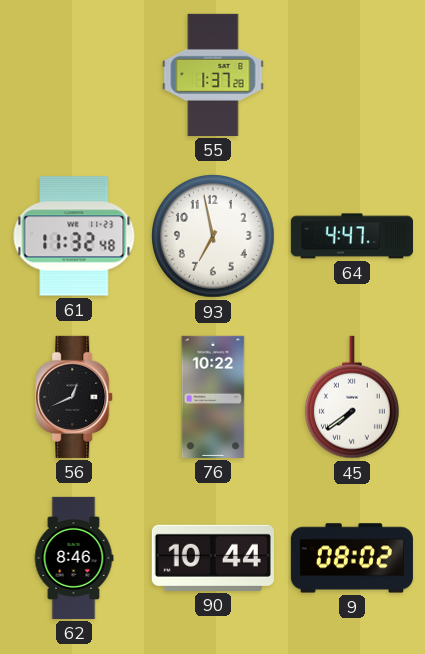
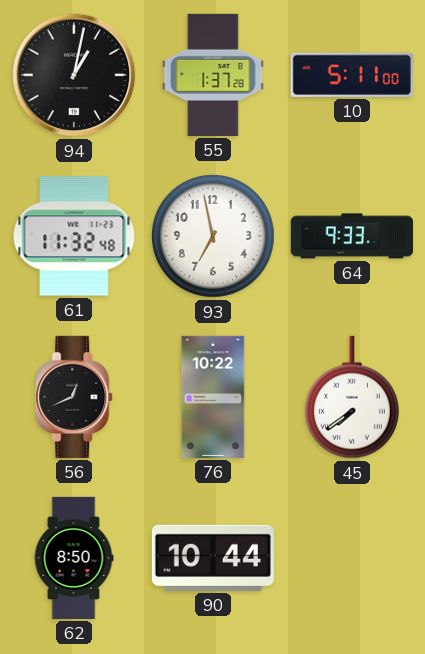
94: none -> 1:02 (74, 75)
10: none -> 5:11 (352, 75)
64: 4:47 -> 9:33 (352, 236)
62: 8:46 -> 8:50 (74, 558)
9: 08:02 -> none (352, 558)
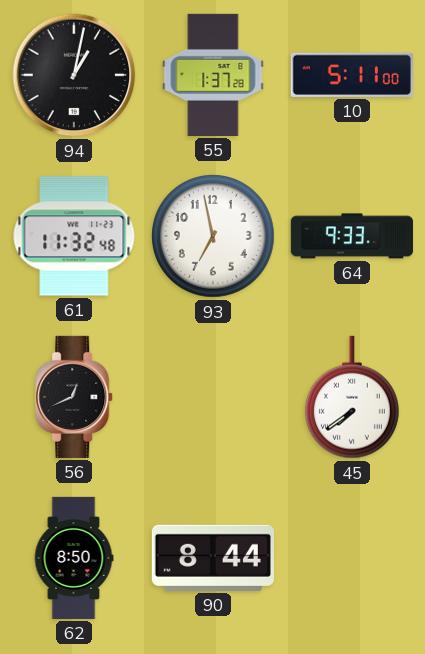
76: 10:22 -> none (213, 397)
90: 10:44 -> 8:44 (213, 558)
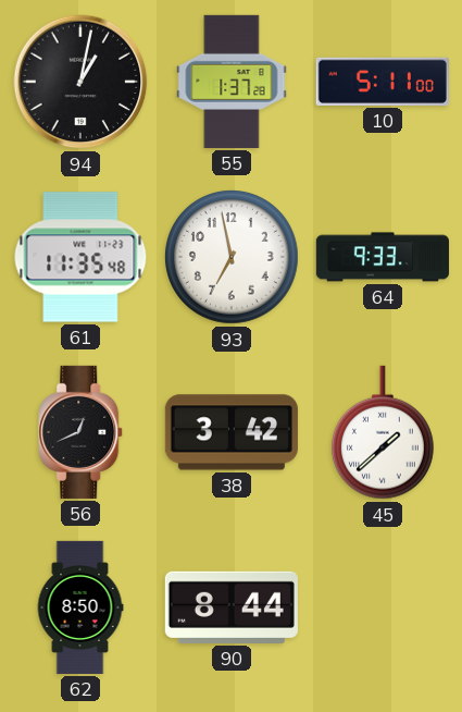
61: 11:32 -> 11:35 (80, 257)
38: none -> 3:42 (232, 432)
45: 7:39 -> 1:38 (383, 432)
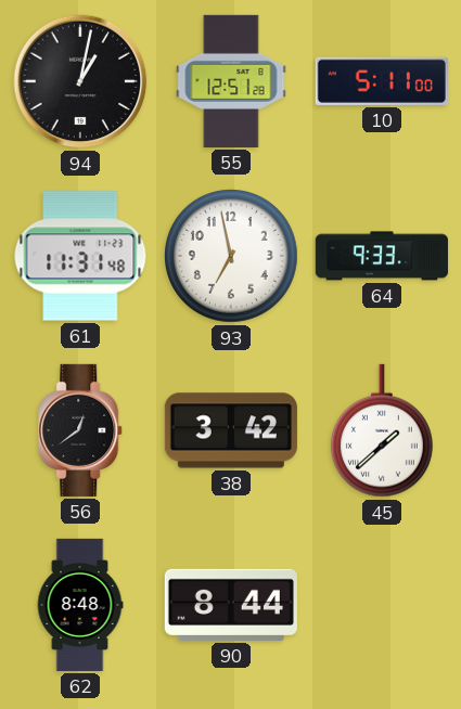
55: 1:37 -> 12:51 (231, 81)
61: 11:35 -> 11:31 (80, 256)
56: 12:41 -> 12:39 (81, 430)
62: 8:50 -> 8:48 (80, 605)
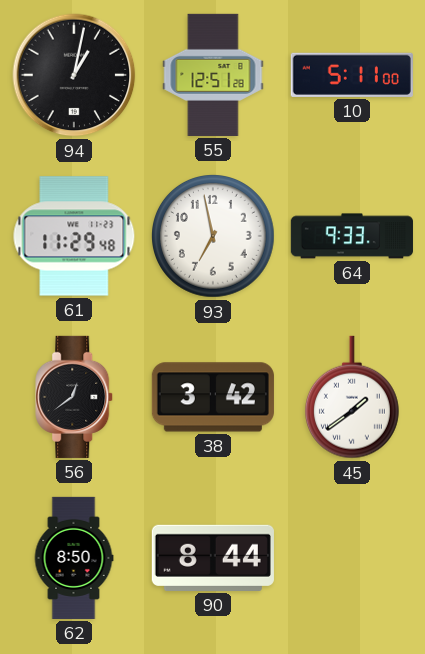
61: 11:31 -> 11:29 (74, 236)
45: 1:38 -> 1:39 (352, 397)
62: 8:48 -> 8:50 (74, 558)
